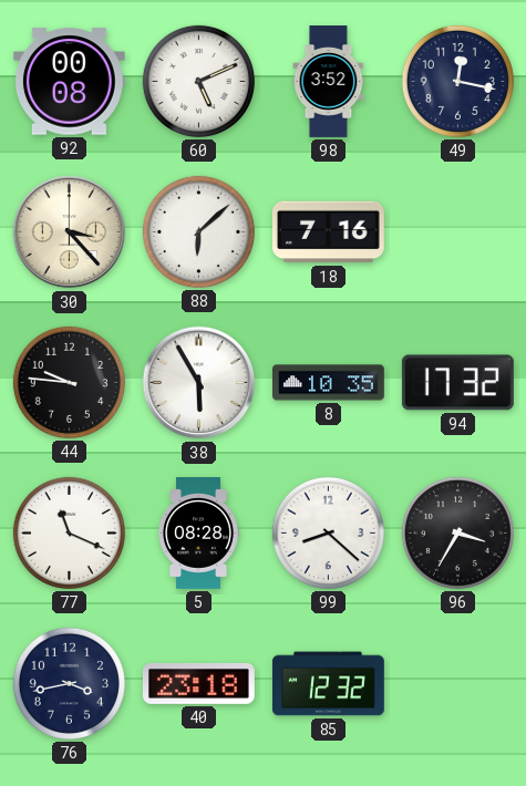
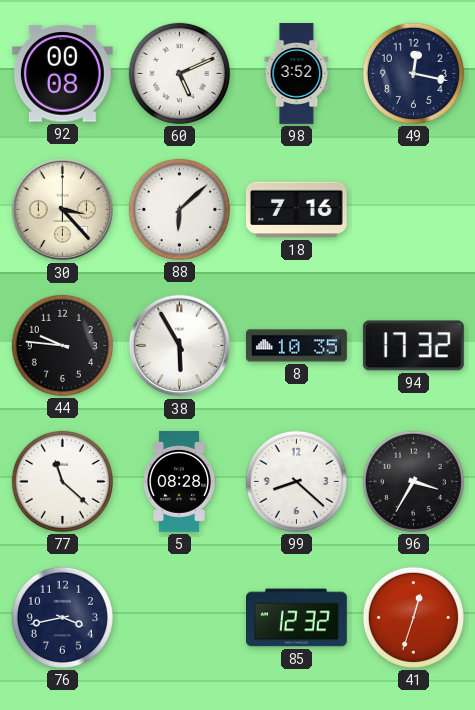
77: 11:19 -> 11:22 (62, 481)
40: 23:18 -> none (198, 683)
41: none -> 12:33 (413, 617)
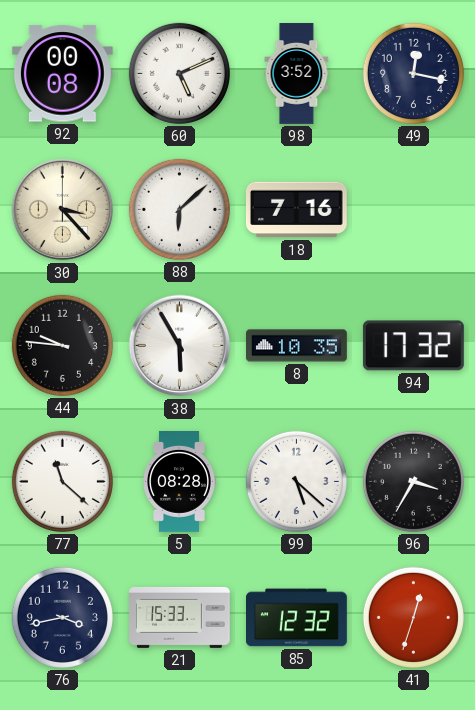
99: 8:22 -> 5:22 (296, 481)
21: none -> 15:33 (180, 617)
